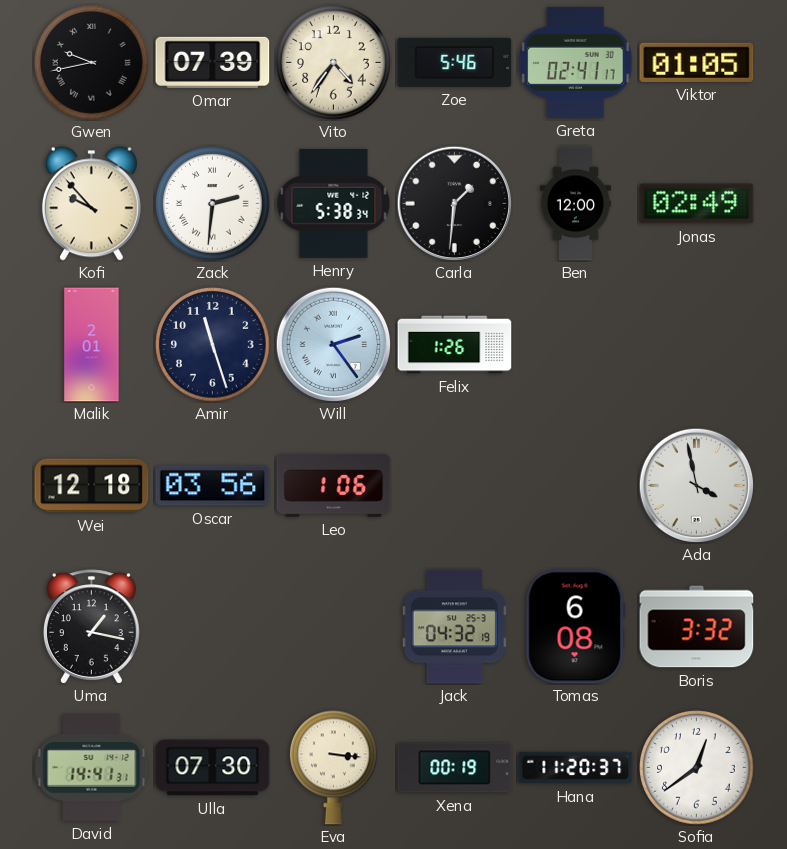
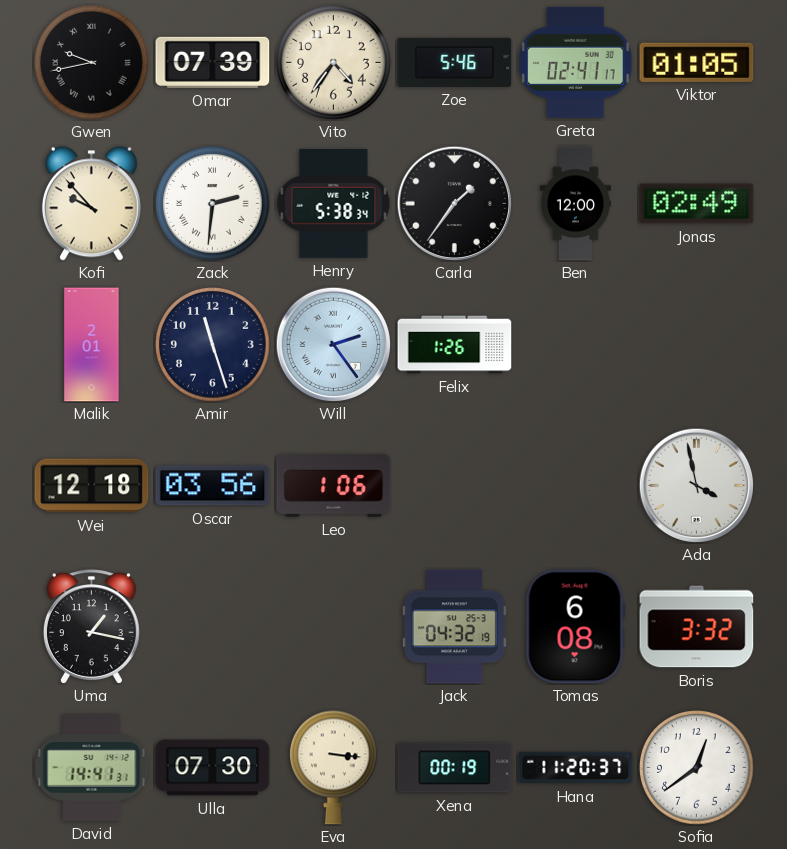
Carla: 1:31 -> 1:36 (454, 203)
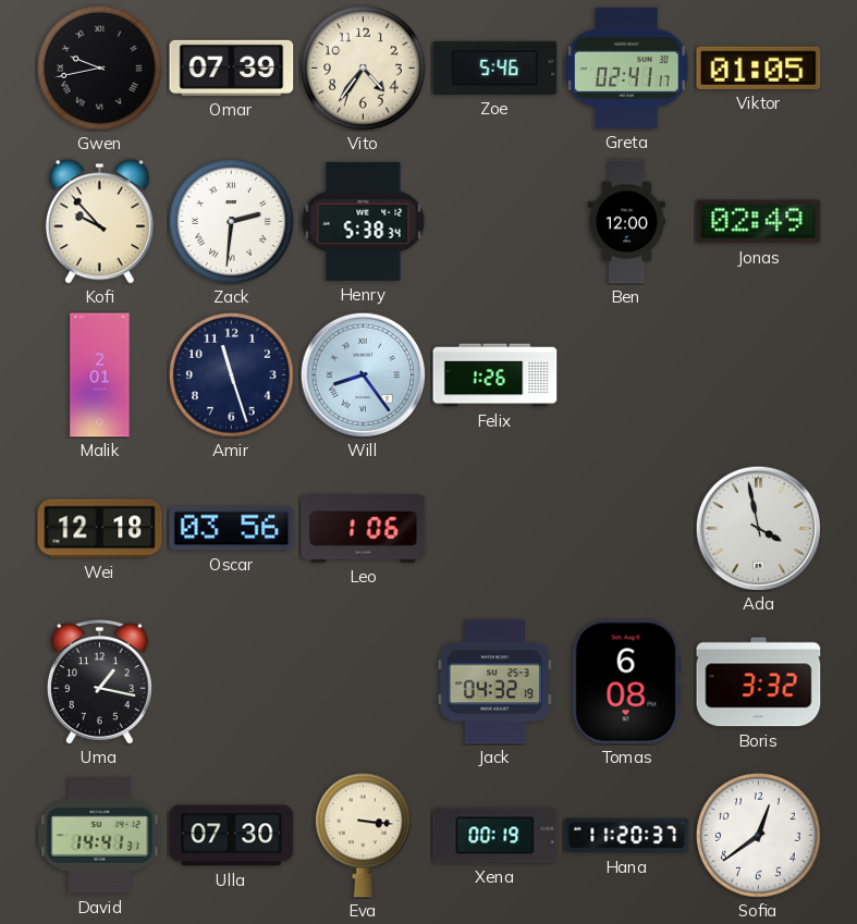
Carla: 1:36 -> none (454, 203)
Will: 2:24 -> 8:24 (363, 374)
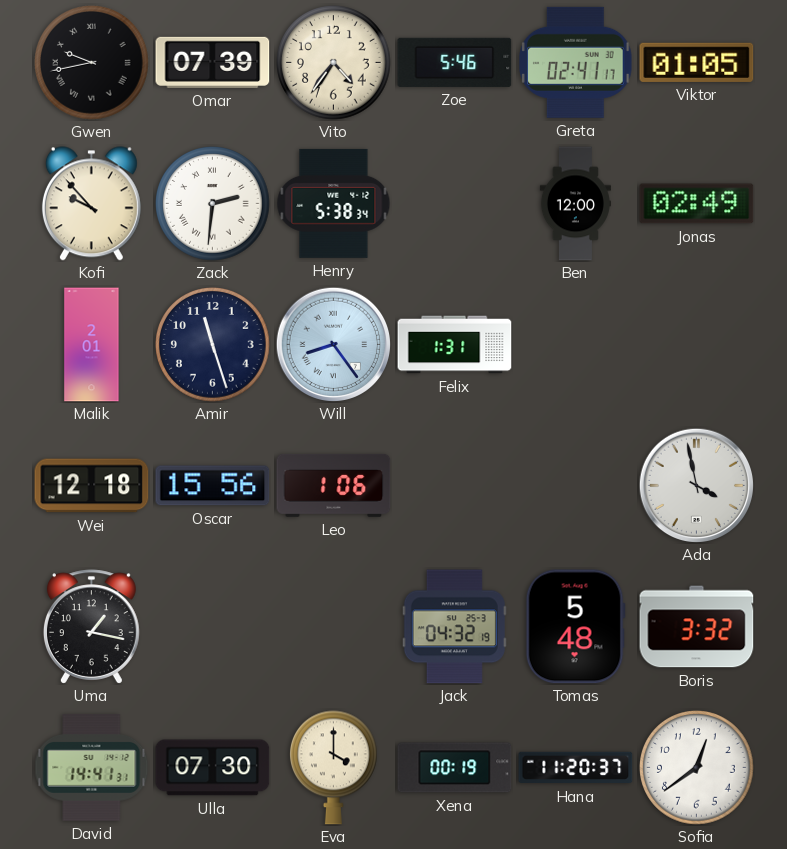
Felix: 1:26 -> 1:31 (455, 345)
Oscar: 03:56 -> 15:56 (213, 486)
Tomas: 6:08 -> 5:48 (575, 627)
Eva: 3:16 -> 4:00 (334, 768)
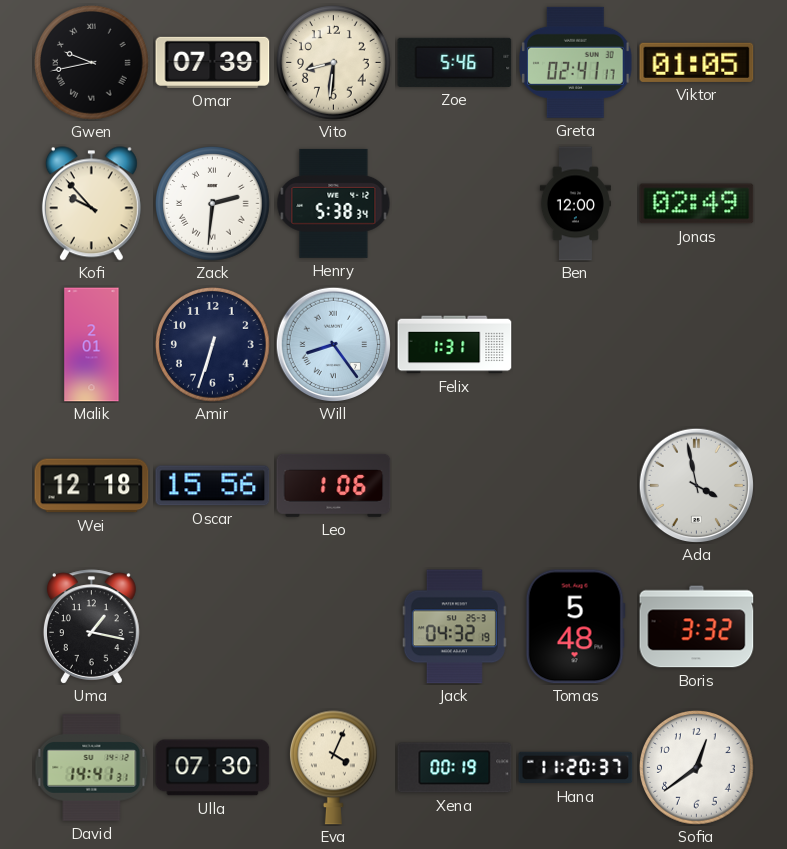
Vito: 4:36 -> 8:31 (334, 63)
Amir: 11:27 -> 6:33 (213, 345)
Eva: 4:00 -> 4:04 (334, 768)
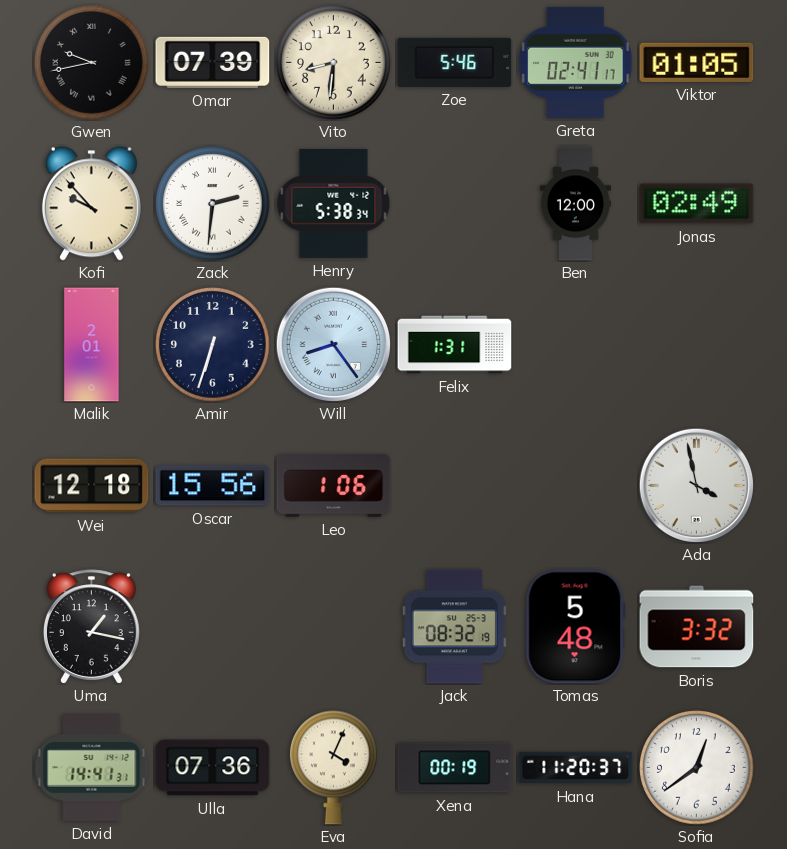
Jack: 04:32 -> 08:32 (454, 627)
Ulla: 07:30 -> 07:36 (213, 768)
